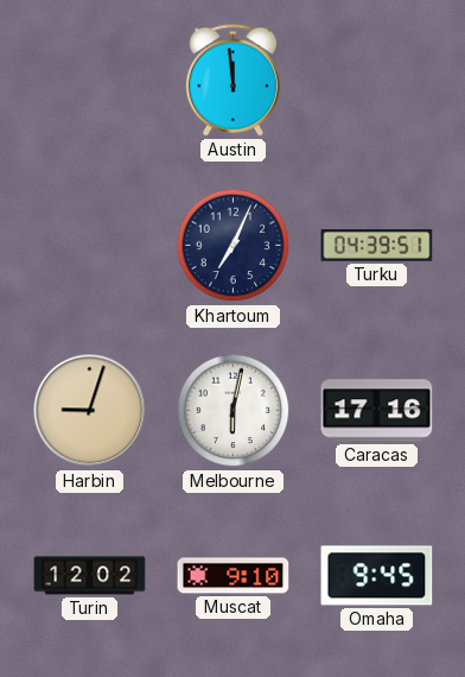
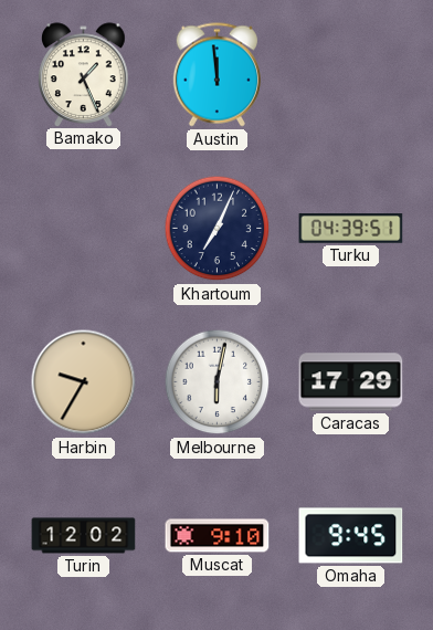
Bamako: none -> 1:26 (84, 74)
Harbin: 9:03 -> 9:35 (84, 382)
Caracas: 17:16 -> 17:29 (351, 382)
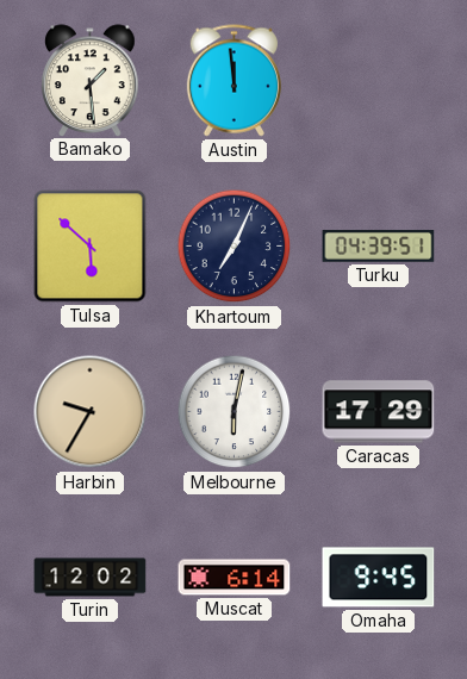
Bamako: 1:26 -> 1:29 (91, 80)
Tulsa: none -> 5:52 (91, 247)
Muscat: 9:10 -> 6:14 (235, 578)
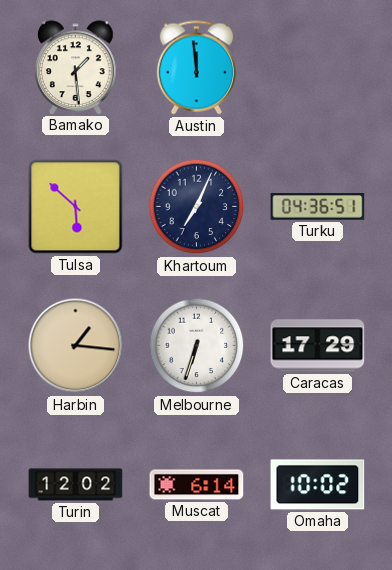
Turku: 04:39 -> 04:36 (318, 207)
Harbin: 9:35 -> 1:16 (76, 346)
Melbourne: 6:02 -> 6:33 (197, 346)
Omaha: 9:45 -> 10:02 (318, 485)
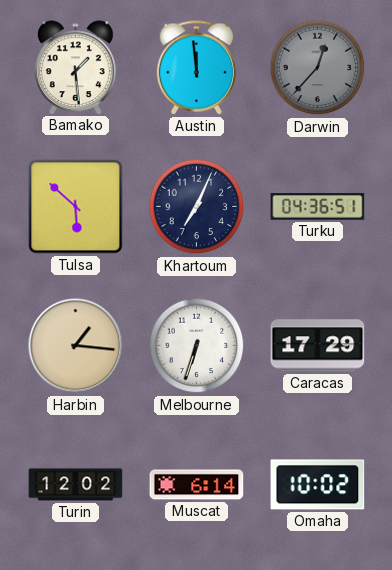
Darwin: none -> 12:37 (318, 68)
